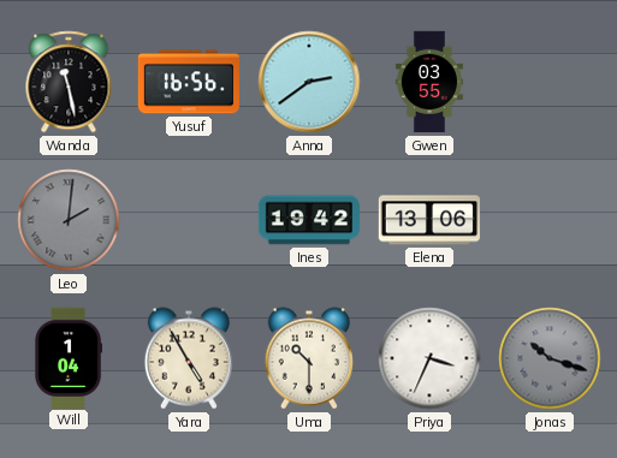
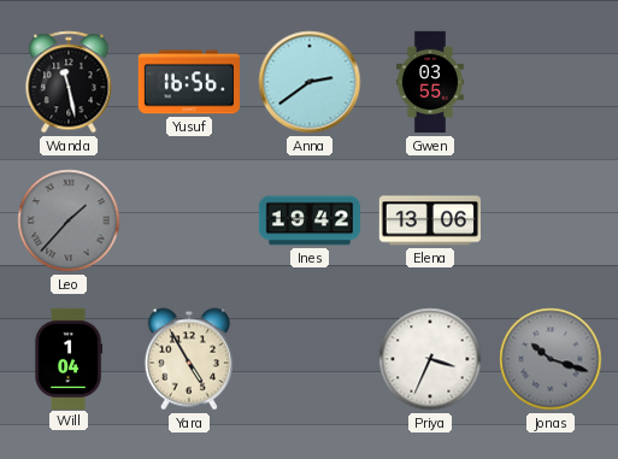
Leo: 2:01 -> 1:37 (69, 220)
Uma: 10:30 -> none (309, 358)
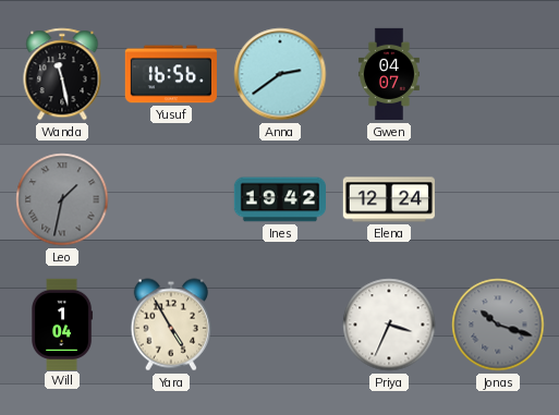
Gwen: 03:55 -> 04:07 (389, 74)
Leo: 1:37 -> 1:32 (62, 199)
Elena: 13:06 -> 12:24 (388, 199)
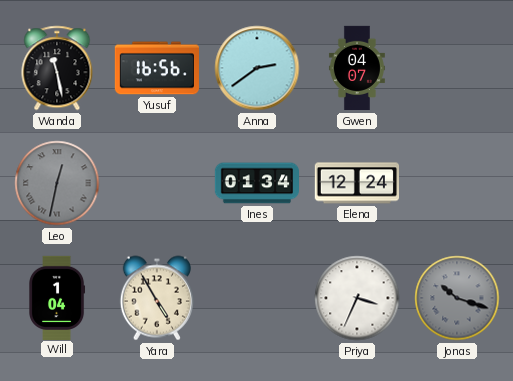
Leo: 1:32 -> 12:32 (57, 183)
Ines: 19:42 -> 01:34 (256, 183)
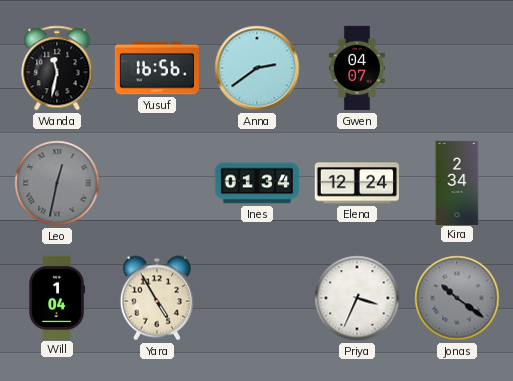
Wanda: 11:28 -> 11:32 (57, 68)
Kira: none -> 2:34 (457, 182)
Jonas: 10:18 -> 10:21 (457, 298)
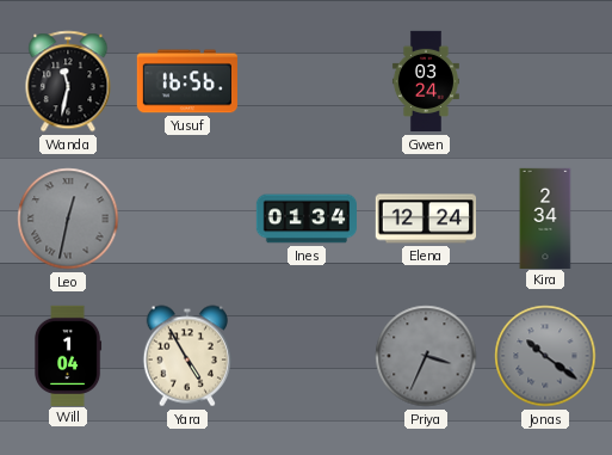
Anna: 2:39 -> none (257, 68)
Gwen: 04:07 -> 03:24 (426, 81)
Priya dial: white -> grey (426, 356)
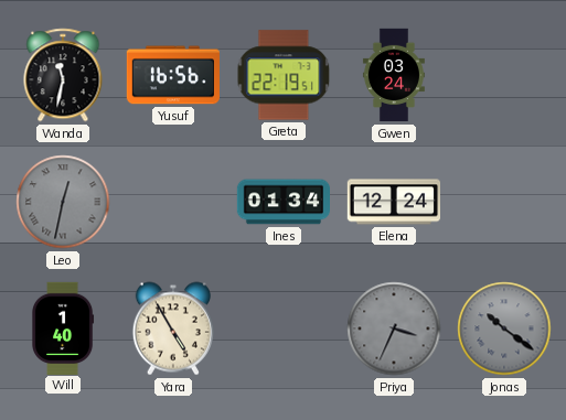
Greta: none -> 22:19 (284, 75)
Kira: 2:34 -> none (545, 217)
Will: 1:04 -> 1:40 (64, 327)
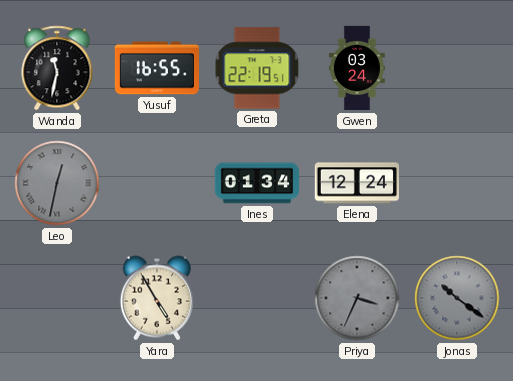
Yusuf: 16:56 -> 16:55 (157, 68)
Will: 1:40 -> none (64, 327)
